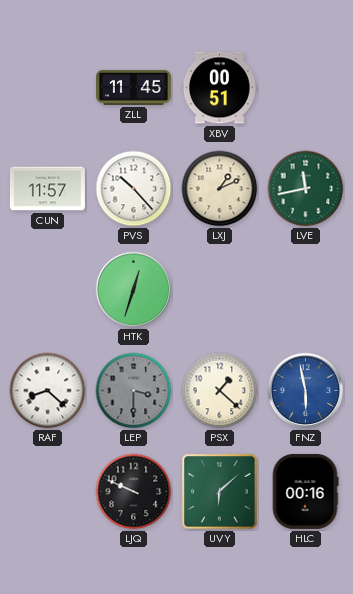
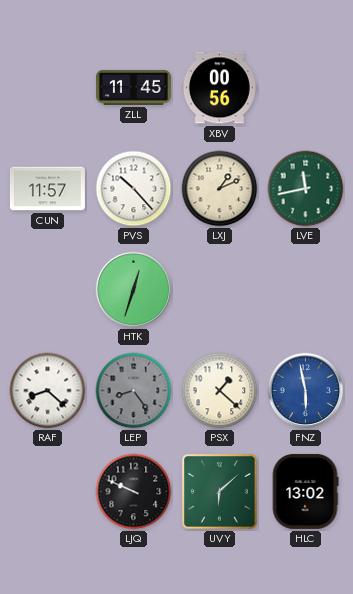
XBV: 00:51 -> 00:56 (219, 88)
LEP: 3:30 -> 8:24 (134, 391)
HLC: 00:16 -> 13:02 (305, 491)
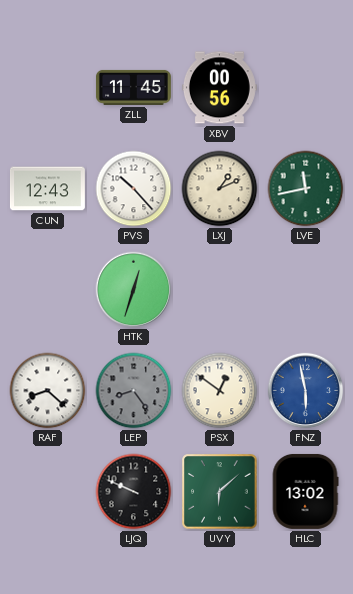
CUN: 11:57 -> 12:43 (47, 189)
PSX: 1:22 -> 12:51 (220, 391)
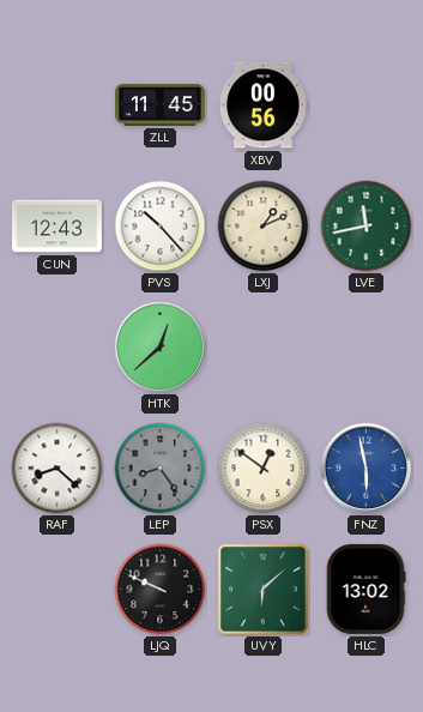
HTK: 12:33 -> 12:38 (161, 348)
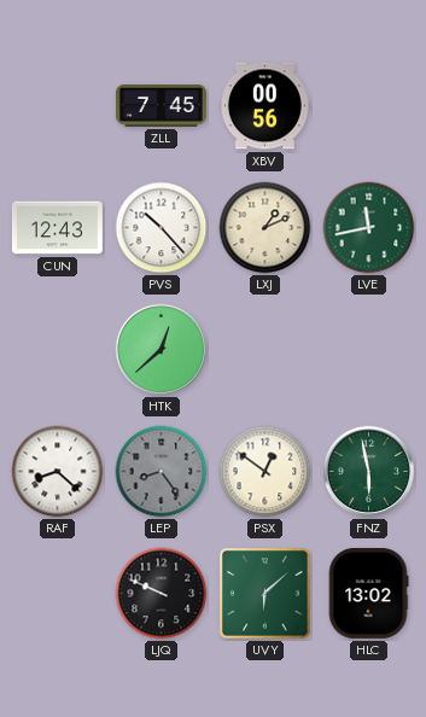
ZLL: 11:45 -> 7:45 (161, 105)
FNZ dial: blue -> green (369, 472)
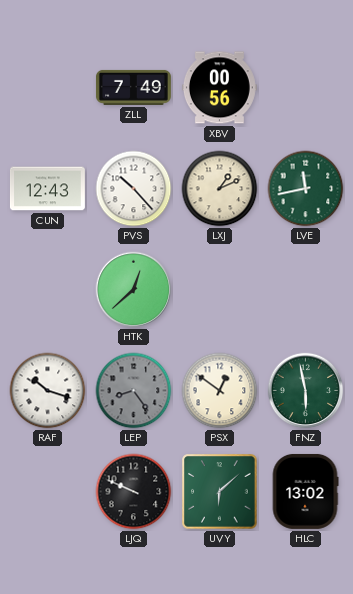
ZLL: 7:45 -> 7:49 (133, 87)
RAF: 8:22 -> 10:18 (48, 391)
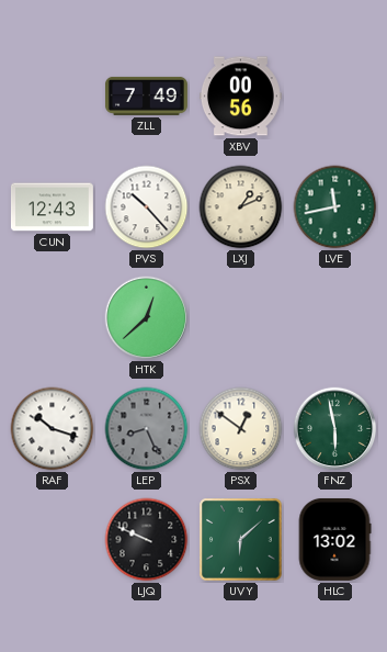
LEP: 8:24 -> 8:26 (147, 429)
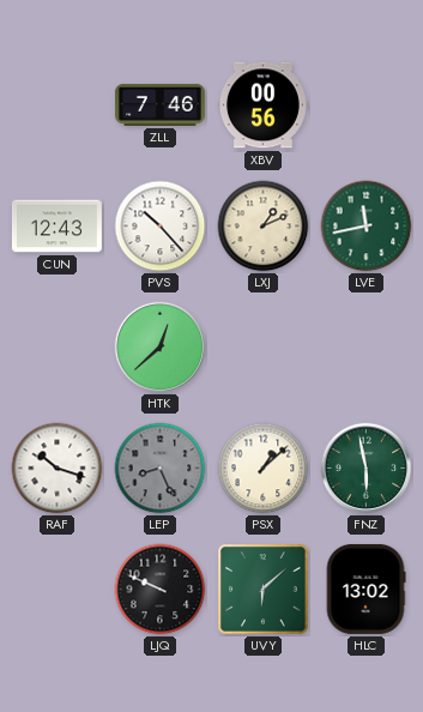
ZLL: 7:49 -> 7:46 (159, 104)
PSX: 12:51 -> 1:08 (264, 469)
